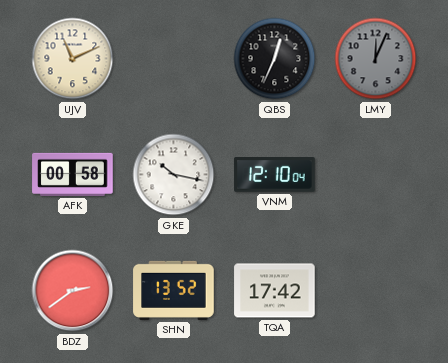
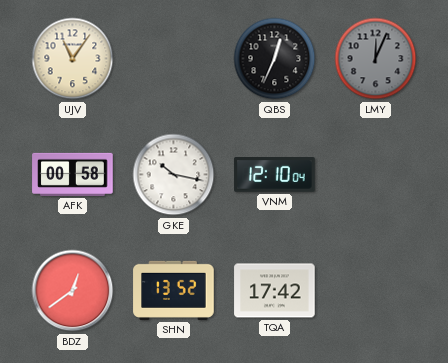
UJV: 11:11 -> 11:06 (73, 59)
BDZ: 2:39 -> 12:39 (73, 291)
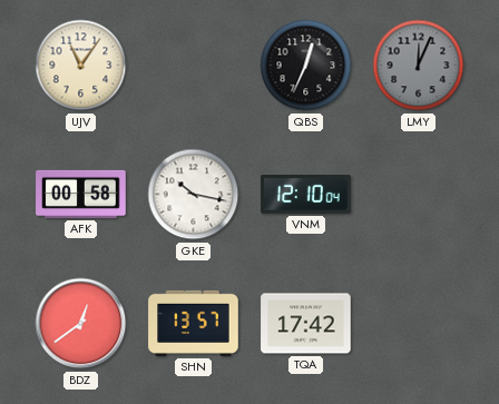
SHN: 13:52 -> 13:57 (194, 323)
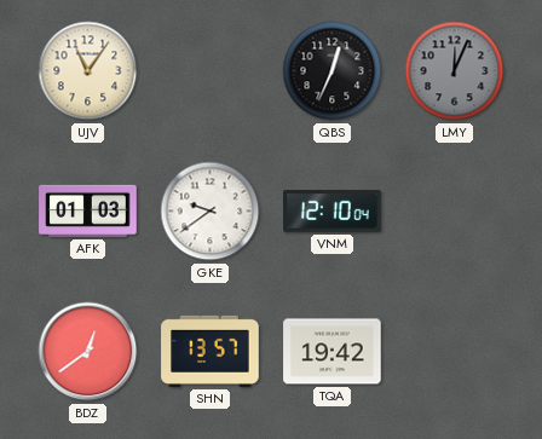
AFK: 00:58 -> 01:03 (88, 210)
GKE: 10:17 -> 9:39 (211, 212)
TQA: 17:42 -> 19:42 (333, 352)
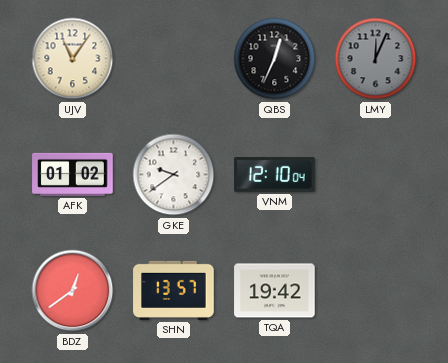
AFK: 01:03 -> 01:02 (73, 174)
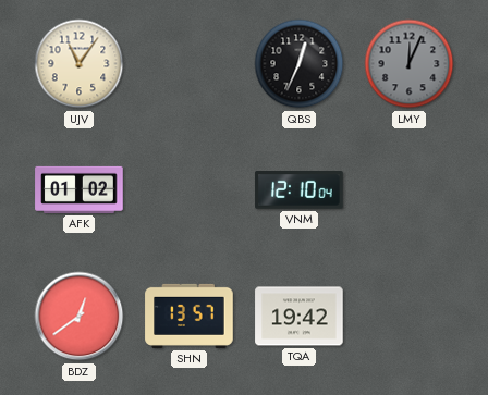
GKE: 9:39 -> none (174, 175)
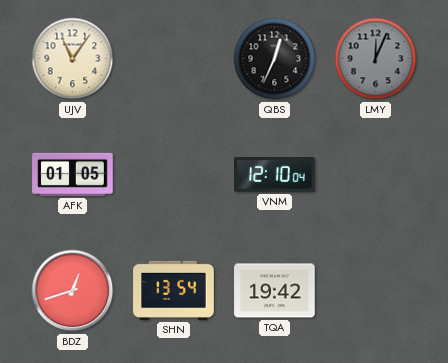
AFK: 01:02 -> 01:05 (73, 174)
BDZ: 12:39 -> 12:42 (73, 291)
SHN: 13:57 -> 13:54 (174, 290)
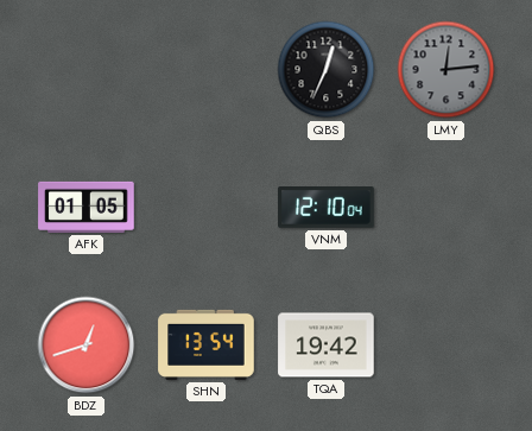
UJV: 11:06 -> none (73, 59)
LMY: 12:04 -> 12:14 (446, 70)
